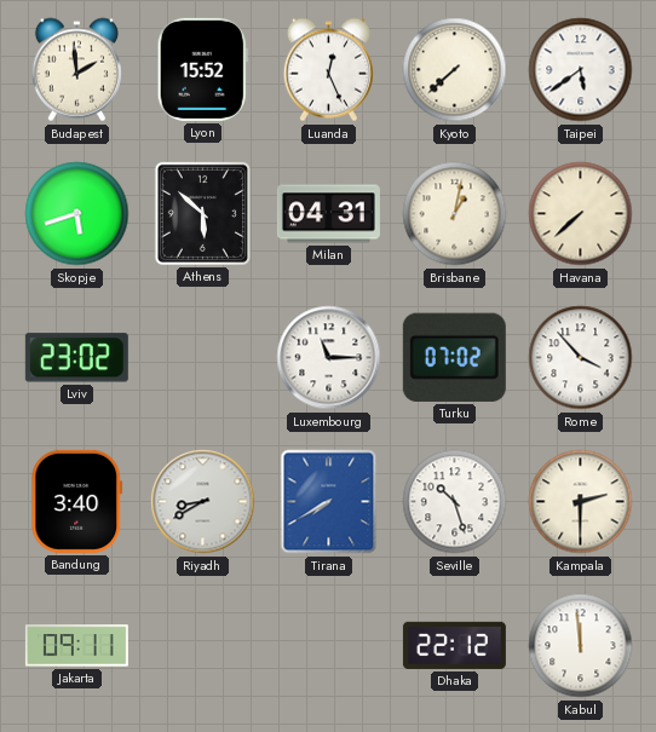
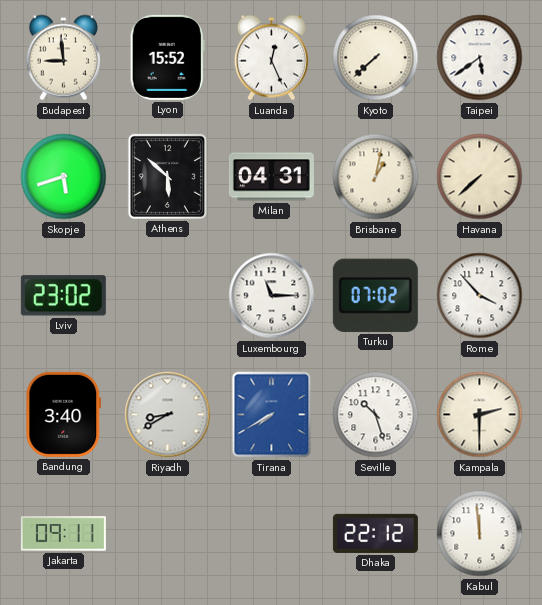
Budapest: 1:59 -> 8:59 (63, 58)
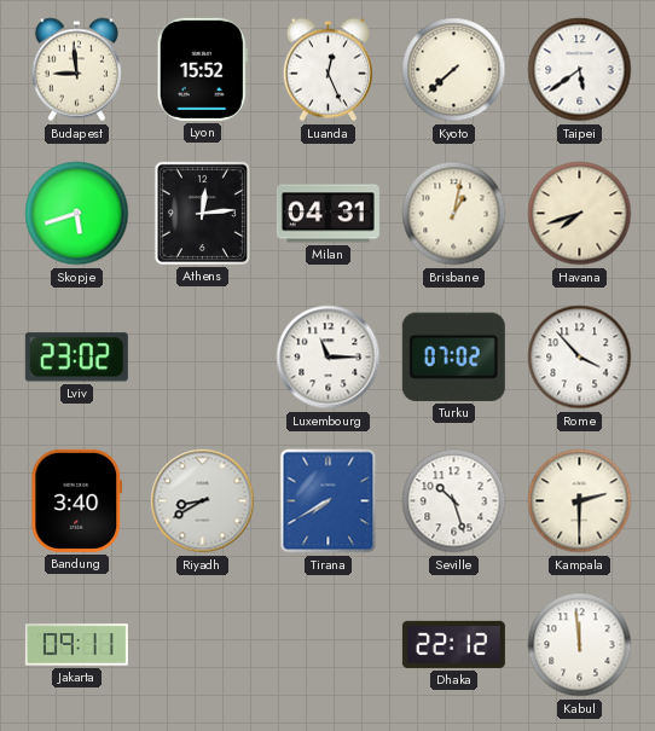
Athens: 5:52 -> 12:14 (202, 213)
Havana: 7:38 -> 7:42 (580, 214)
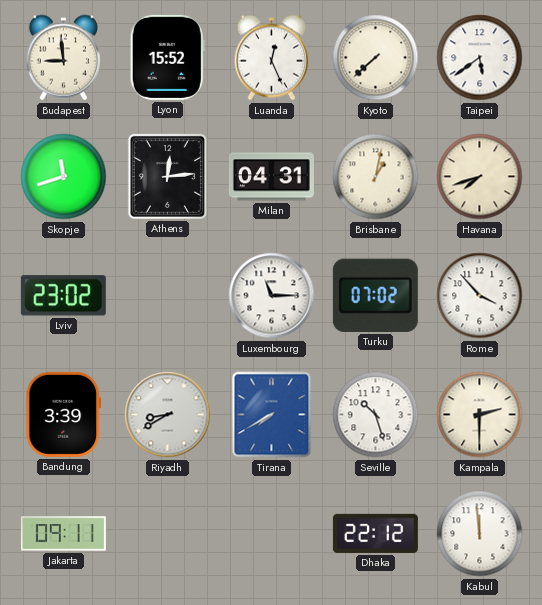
Skopje: 5:42 -> 11:42 (64, 177)
Bandung: 3:40 -> 3:39 (64, 414)
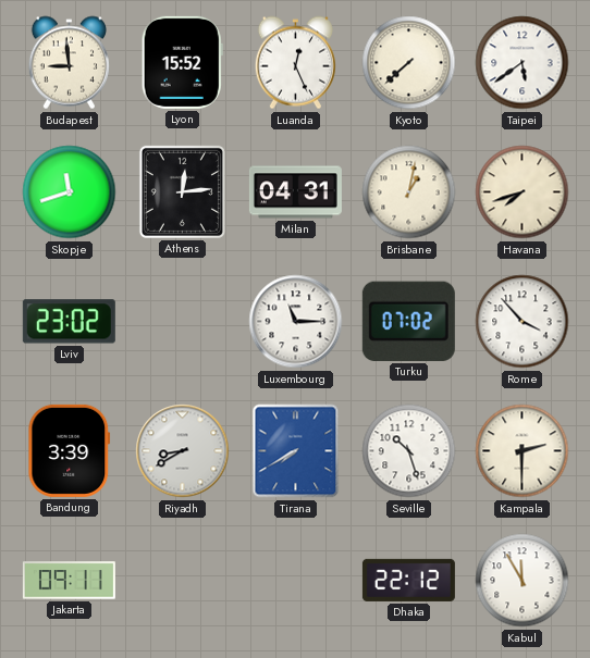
Kabul: 11:59 -> 11:55 (523, 581)
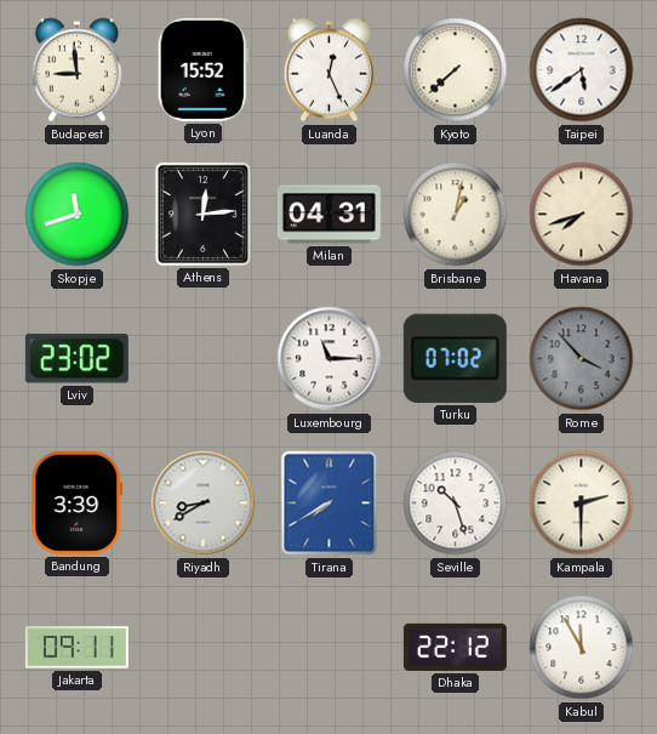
Rome dial: white -> grey (582, 359)
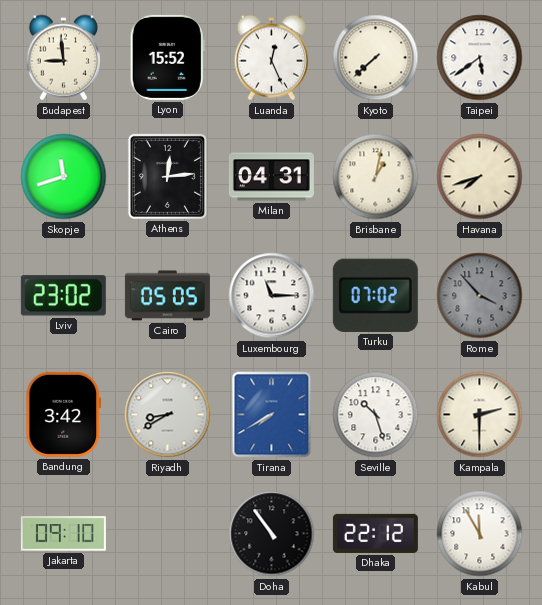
Cairo: none -> 05:05 (167, 296)
Bandung: 3:39 -> 3:42 (64, 414)
Jakarta: 09:11 -> 09:10 (63, 534)
Doha: none -> 10:54 (272, 534)
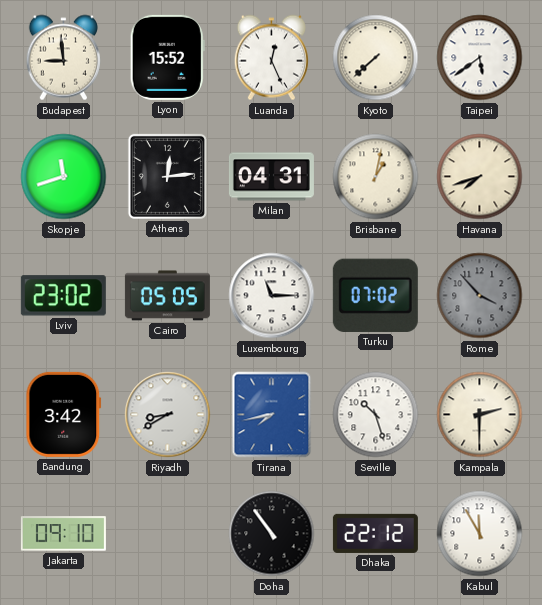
Tirana: 7:40 -> 7:43 (272, 415)
